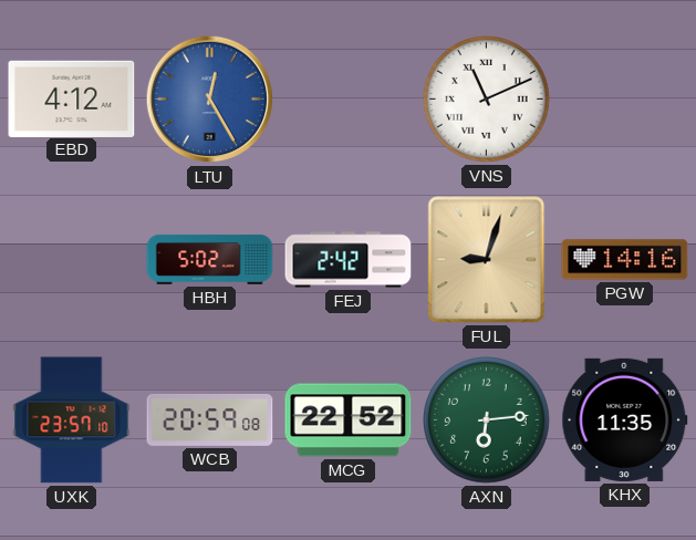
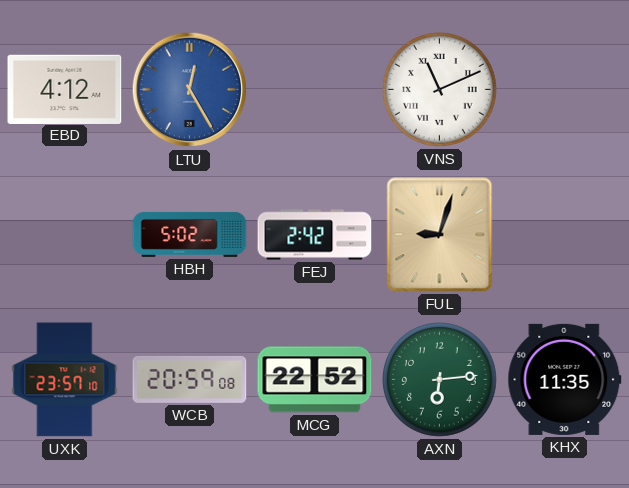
PGW: 14:16 -> none (625, 260)
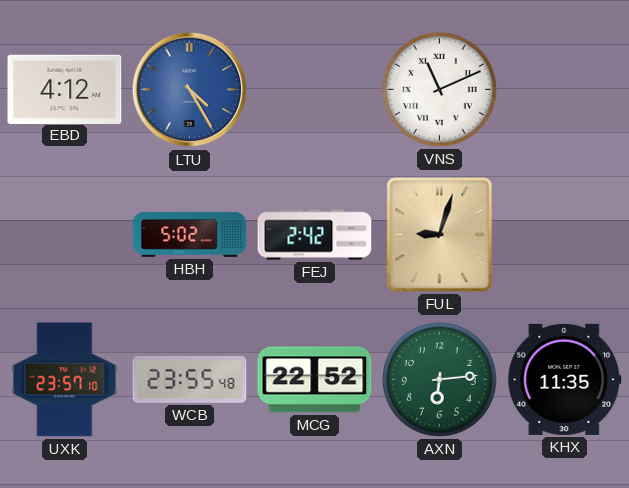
LTU: 12:25 -> 4:25 (190, 90)
WCB: 20:59 -> 23:55 (190, 379)
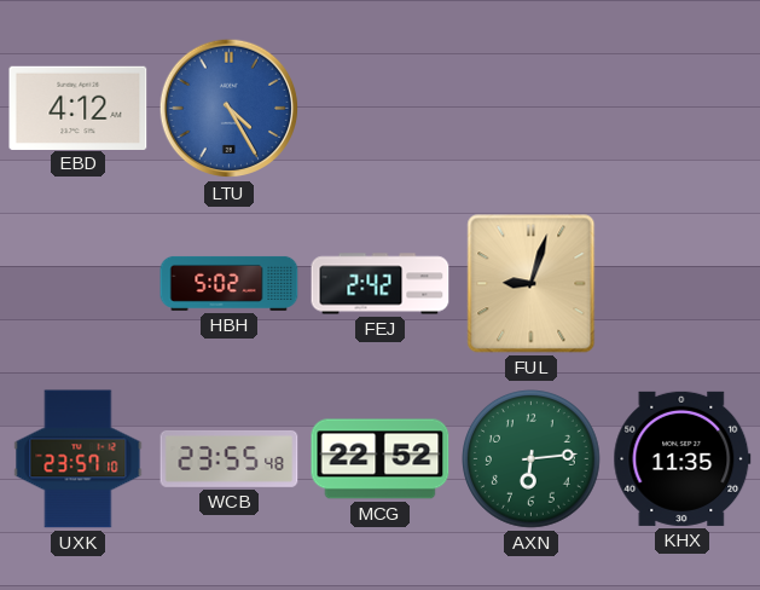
VNS: 11:11 -> none (440, 90)
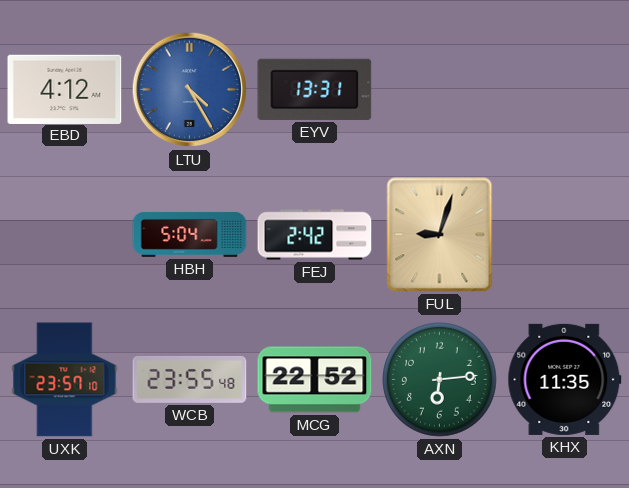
EYV: none -> 13:31 (315, 89)
HBH: 5:02 -> 5:04 (190, 234)
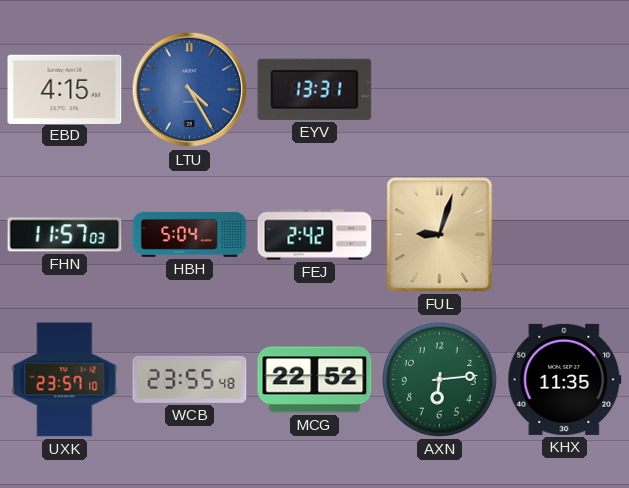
EBD: 4:12 -> 4:15 (65, 89)
FHN: none -> 11:57 (65, 235)
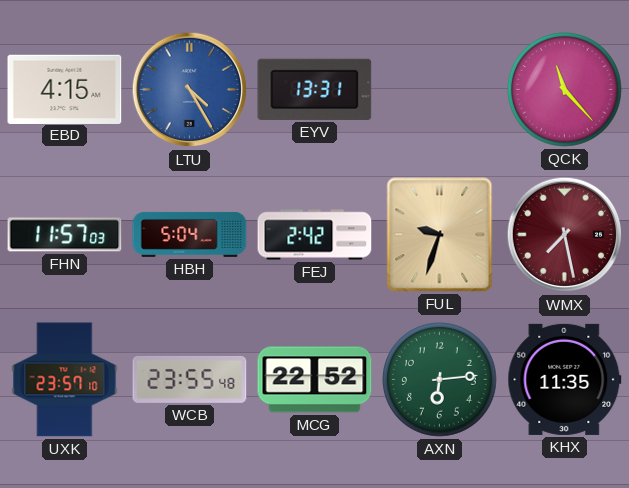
QCK: none -> 11:23 (565, 90)
FUL: 9:03 -> 9:33 (440, 235)
WMX: none -> 7:28 (565, 235)
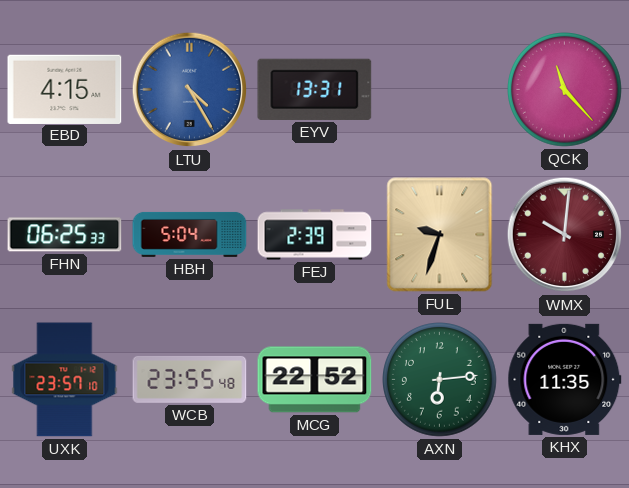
FHN: 11:57 -> 06:25 (65, 235)
FEJ: 2:42 -> 2:39 (315, 235)
WMX: 7:28 -> 10:01 (565, 235)
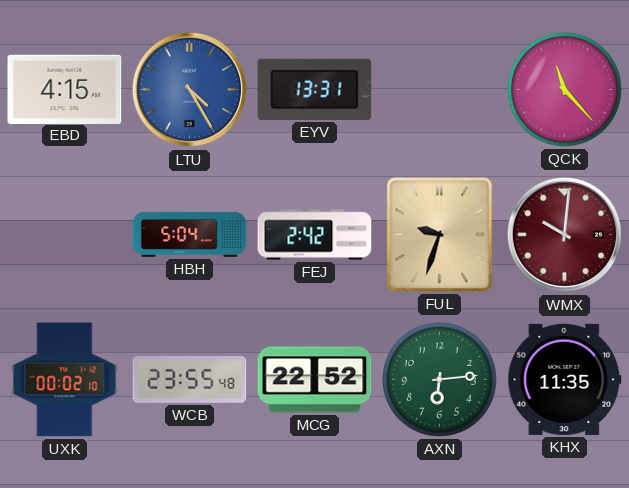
FHN: 06:25 -> none (65, 235)
FEJ: 2:39 -> 2:42 (315, 235)
UXK: 23:57 -> 00:02 (65, 380)
